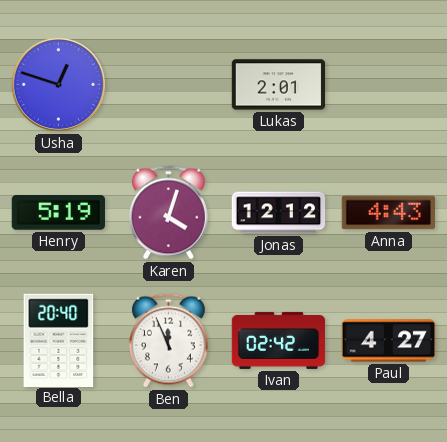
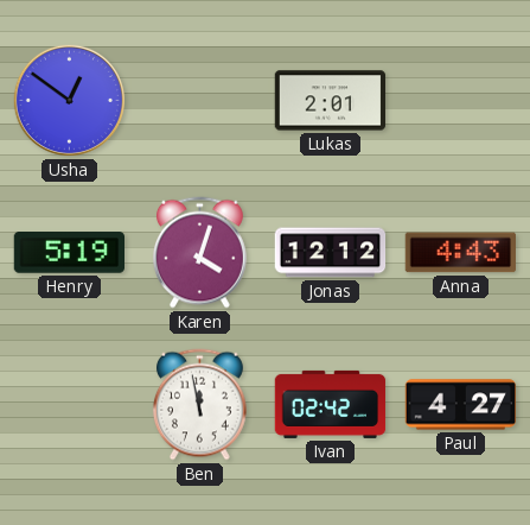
Usha: 12:48 -> 12:51 (69, 100)
Bella: 20:40 -> none (59, 340)
Ben: 11:56 -> 11:58 (199, 405)
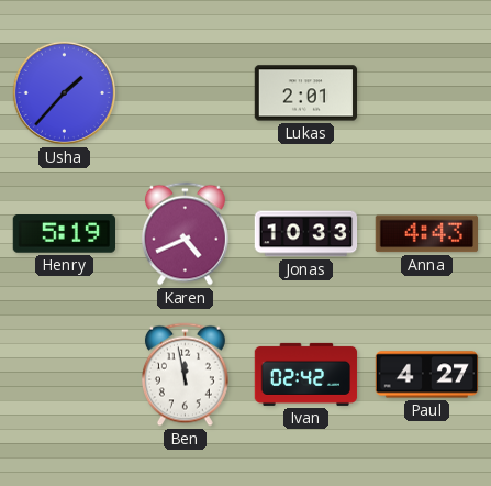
Usha: 12:51 -> 1:37 (64, 92)
Karen: 4:03 -> 4:41 (185, 234)
Jonas: 12:12 -> 10:33 (306, 234)
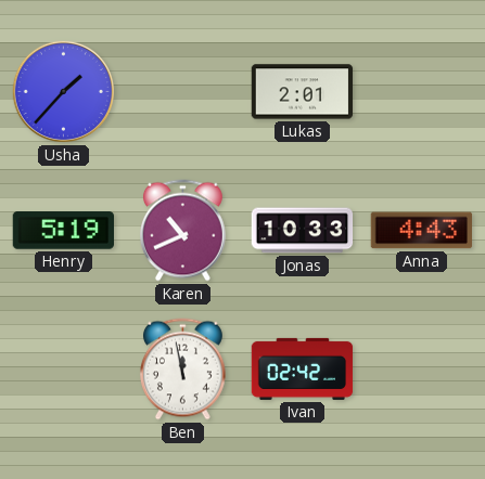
Karen: 4:41 -> 10:41 (182, 231)
Paul: 4:27 -> none (427, 375)
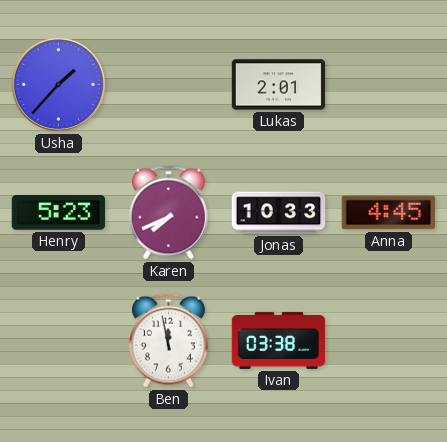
Henry: 5:19 -> 5:23 (58, 213)
Karen: 10:41 -> 7:41 (168, 213)
Anna: 4:43 -> 4:45 (388, 213)
Ivan: 02:42 -> 03:38 (279, 340)
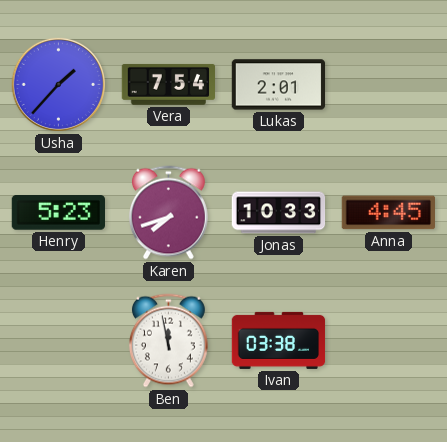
Vera: none -> 7:54 (169, 85)
Karen: 7:41 -> 7:42 (168, 213)
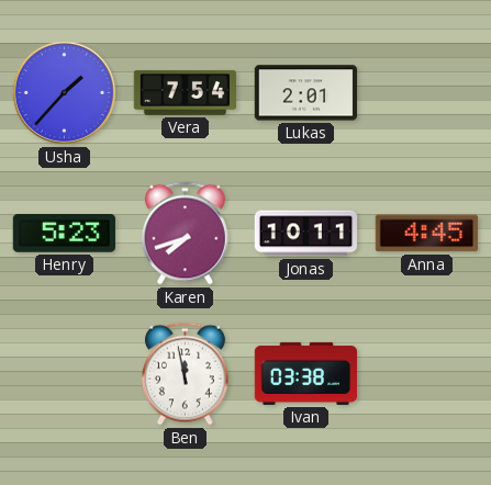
Jonas: 10:33 -> 10:11 (306, 234)
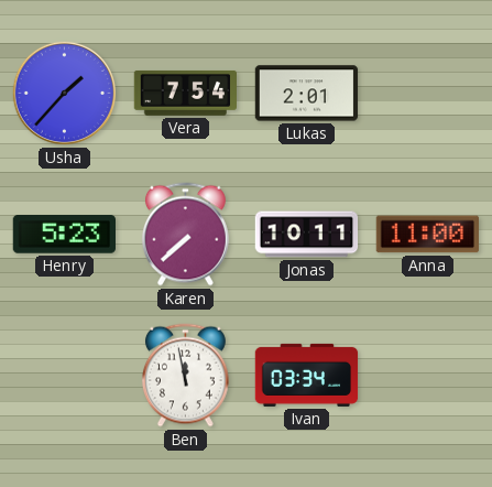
Karen: 7:42 -> 7:38 (185, 235)
Anna: 4:45 -> 11:00 (427, 235)
Ivan: 03:38 -> 03:34 (307, 375)
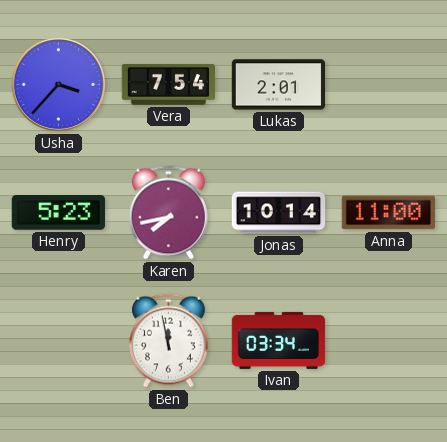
Usha: 1:37 -> 3:37 (58, 84)
Karen: 7:38 -> 7:43 (168, 213)
Jonas: 10:11 -> 10:14 (279, 213)
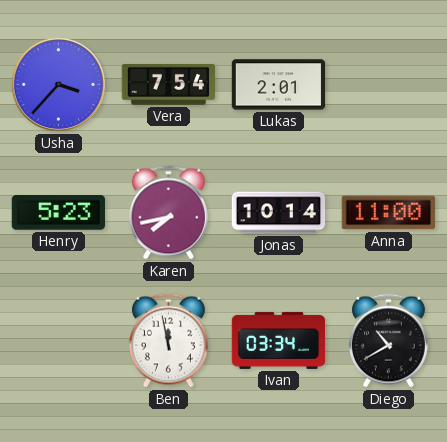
Diego: none -> 10:40 (388, 341)
